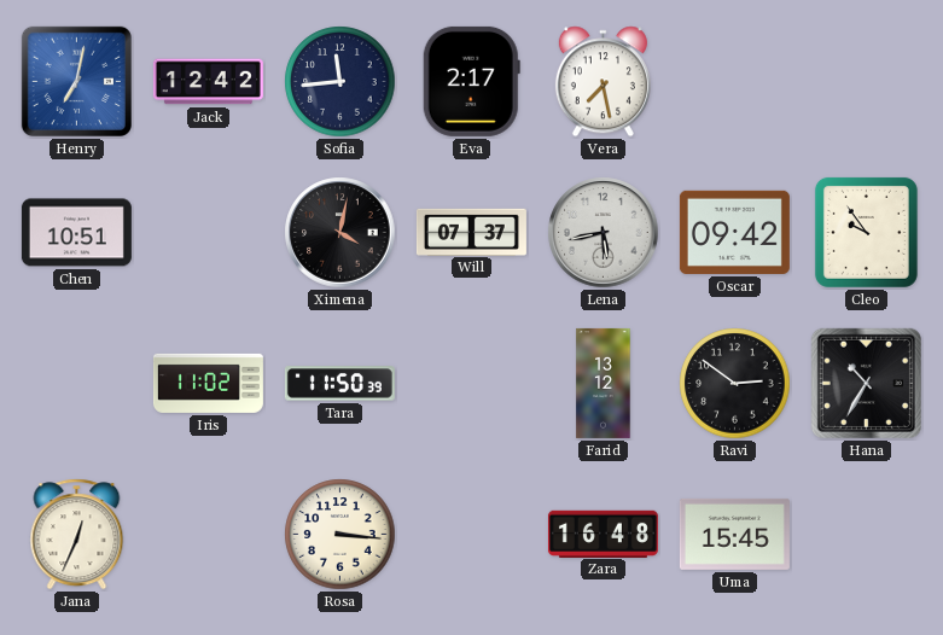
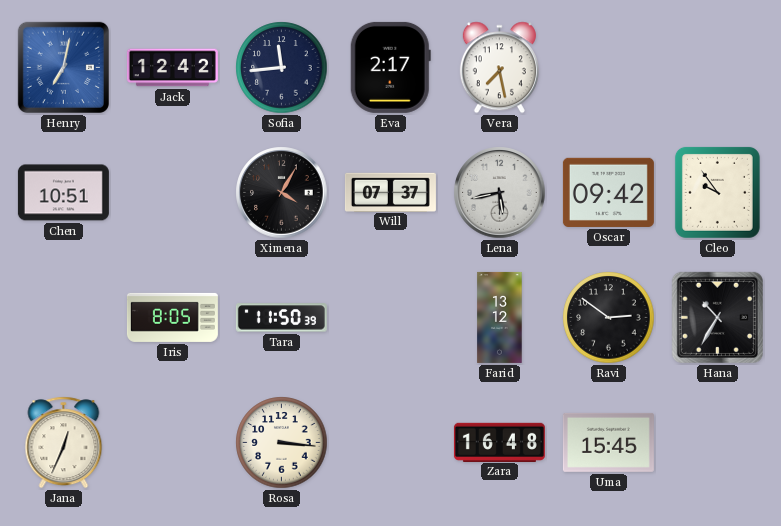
Ximena: 4:02 -> 4:05 (282, 193)
Iris: 11:02 -> 8:05 (172, 317)
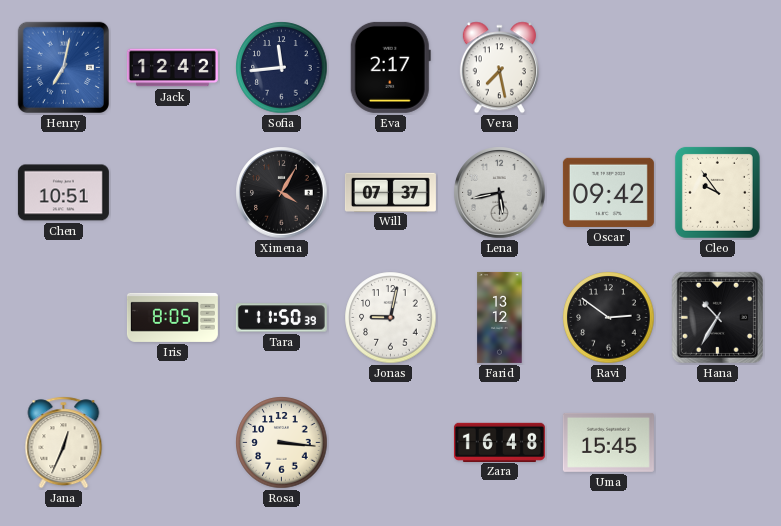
Jonas: none -> 9:02 (391, 318)
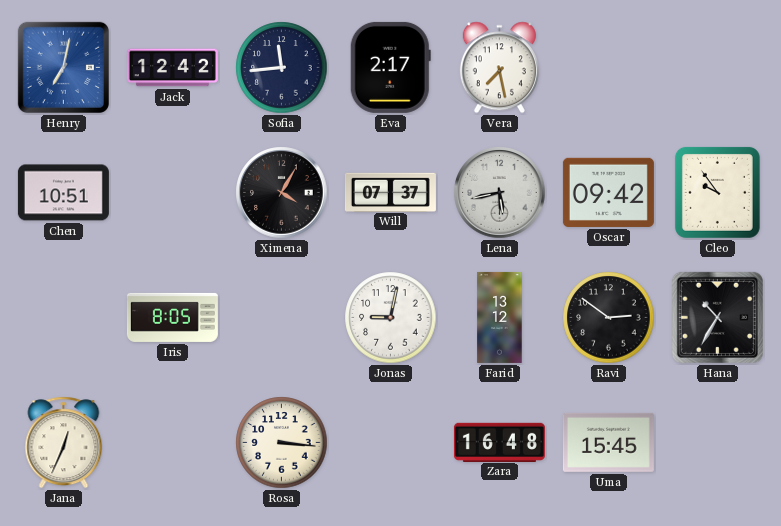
Tara: 11:50 -> none (281, 318)
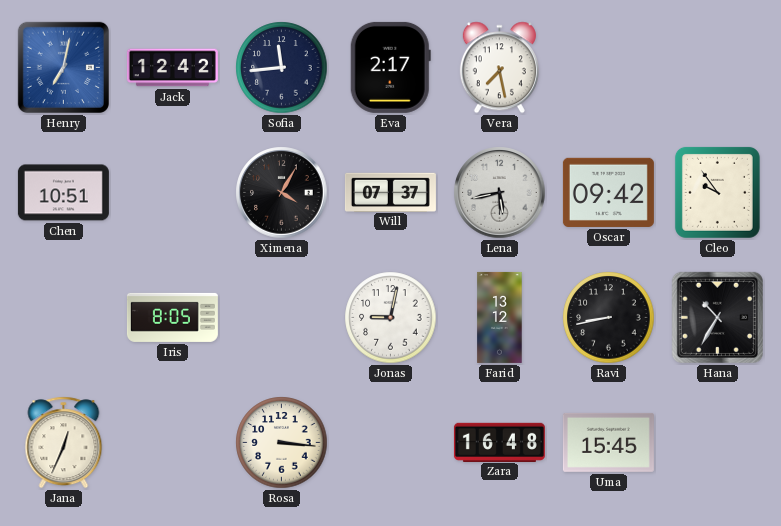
Ravi: 2:51 -> 8:43 (609, 318)
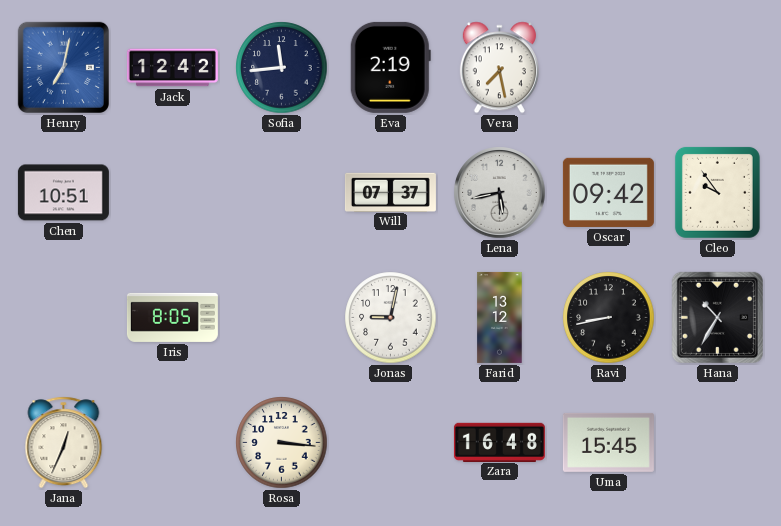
Eva: 2:17 -> 2:19 (390, 67)
Ximena: 4:05 -> none (282, 193)
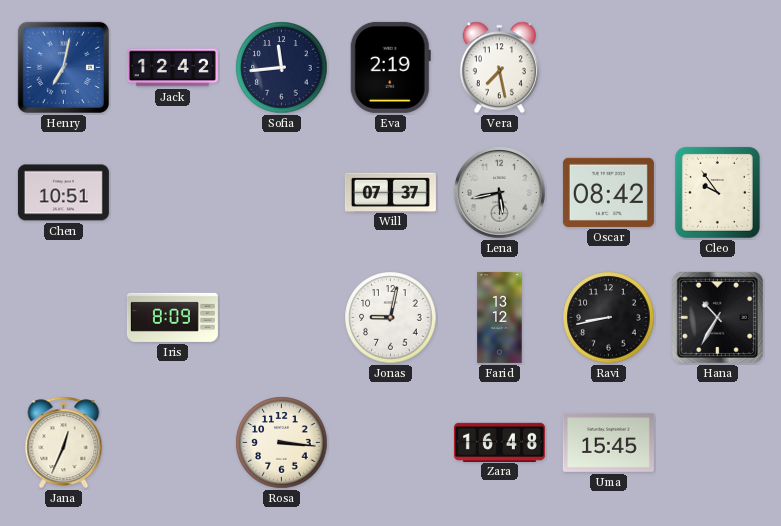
Oscar: 09:42 -> 08:42 (608, 192)
Iris: 8:05 -> 8:09 (172, 317)
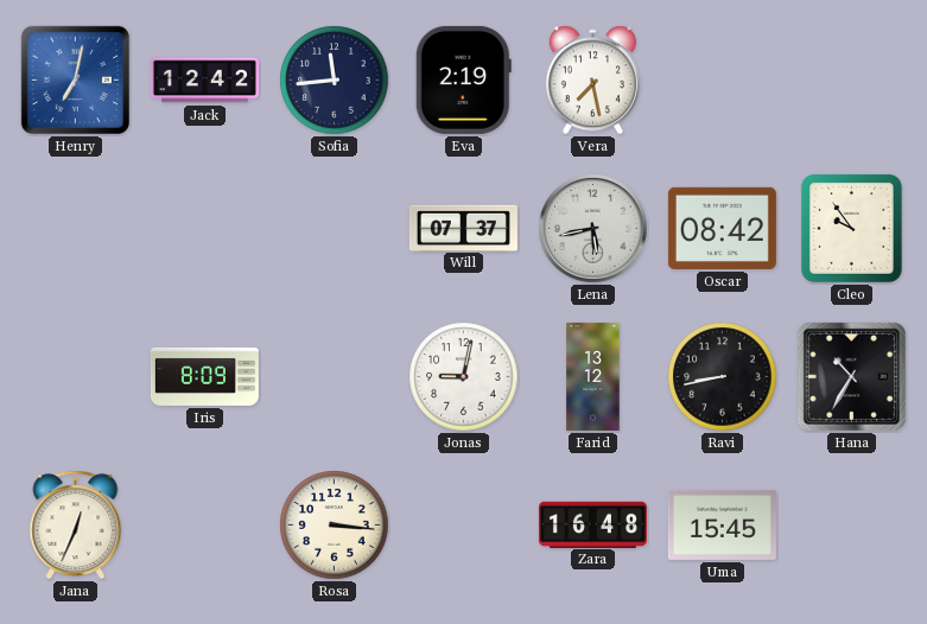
Chen: 10:51 -> none (63, 193)
